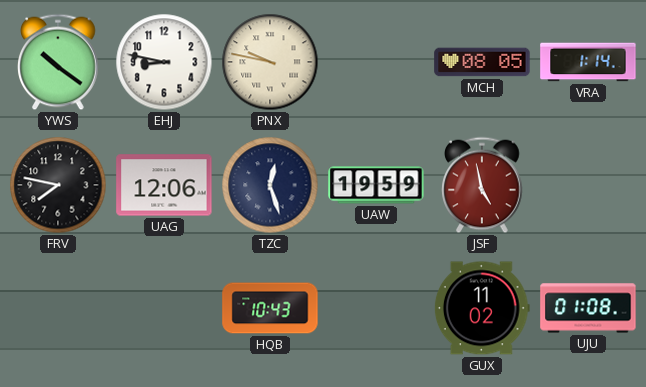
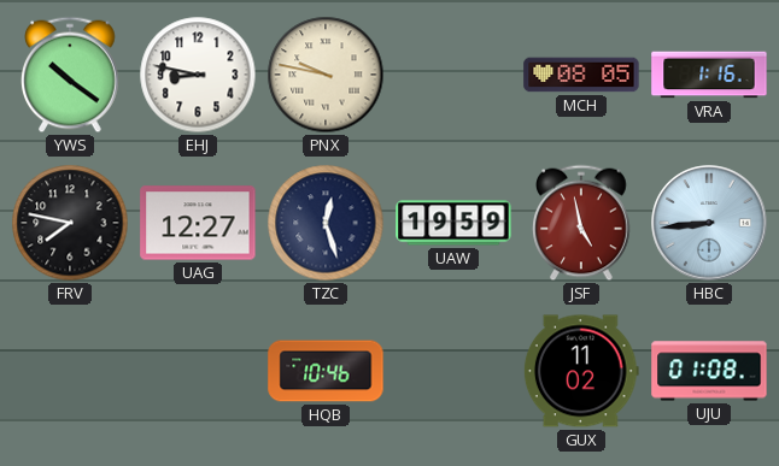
VRA: 1:14 -> 1:16 (709, 75)
UAG: 12:06 -> 12:27 (198, 223)
HBC: none -> 8:44 (709, 223)
HQB: 10:43 -> 10:46 (326, 371)
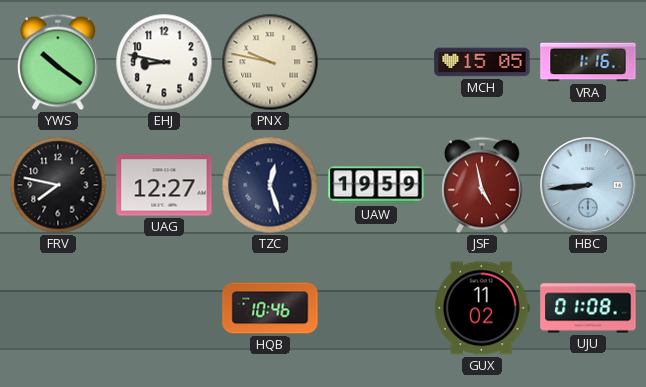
MCH: 08:05 -> 15:05 (482, 62)
